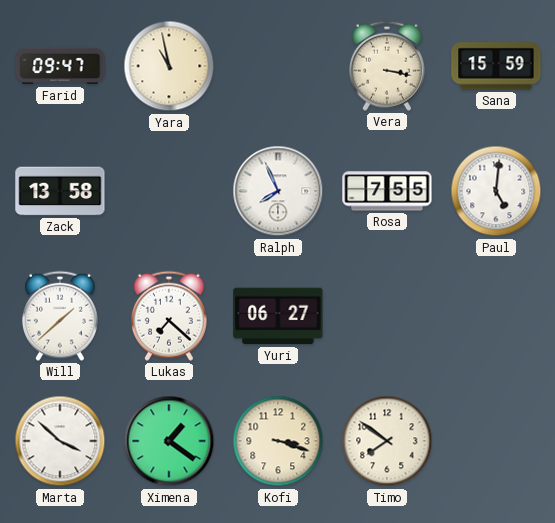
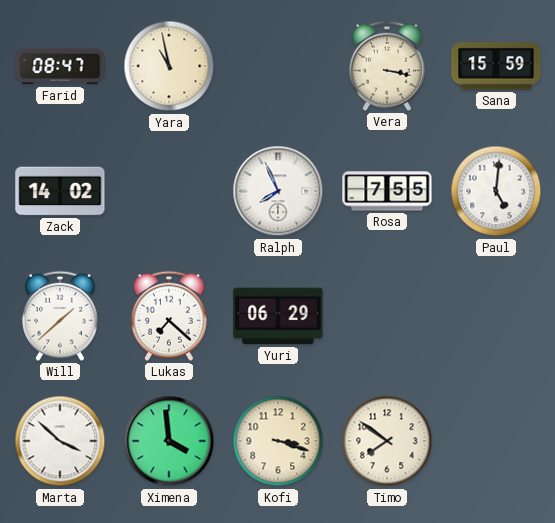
Farid: 09:47 -> 08:47 (60, 66)
Zack: 13:58 -> 14:02 (60, 191)
Yuri: 06:27 -> 06:29 (278, 316)
Ximena: 1:21 -> 3:59 (169, 441)
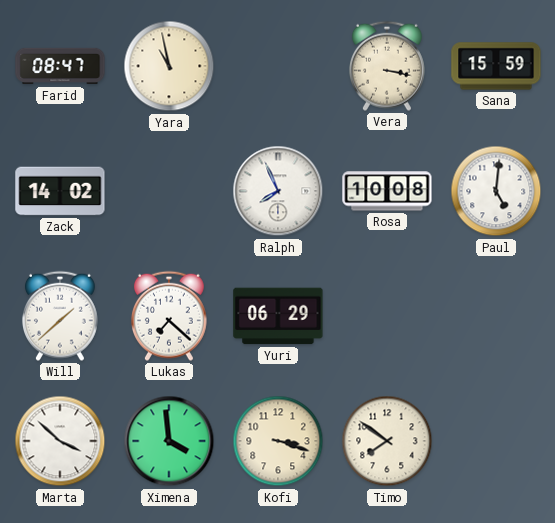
Rosa: 7:55 -> 10:08 (387, 191)
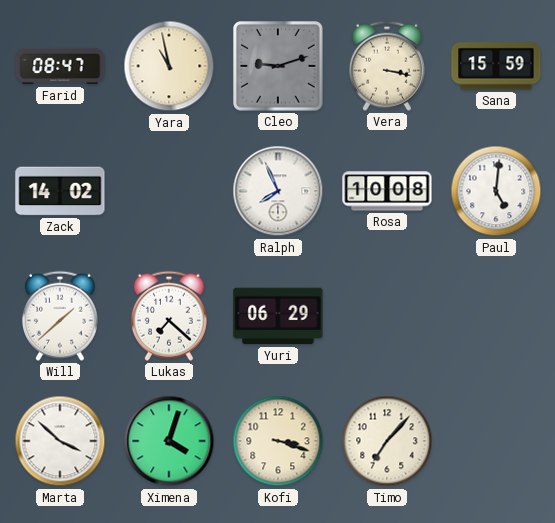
Cleo: none -> 9:12 (279, 67)
Ximena: 3:59 -> 4:03 (169, 441)
Timo: 7:51 -> 7:07 (387, 441)
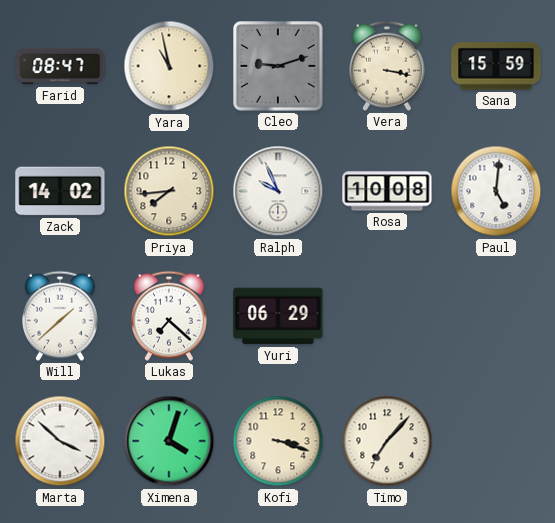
Priya: none -> 7:44 (169, 191)
Ralph: 7:56 -> 9:56 (278, 191)
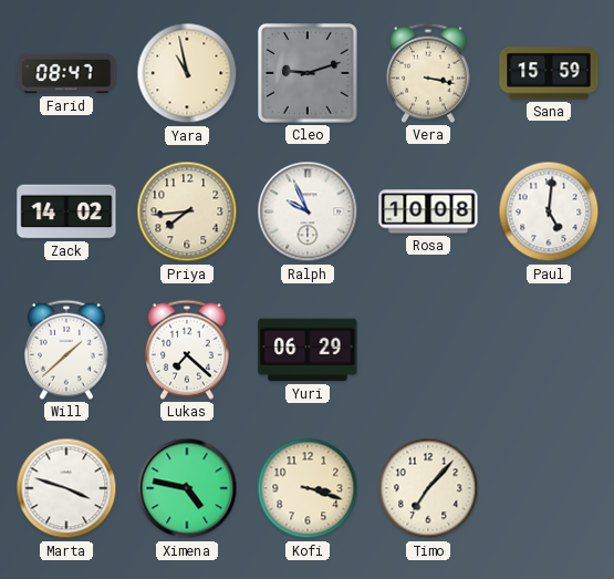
Marta: 3:52 -> 3:48 (66, 488)
Ximena: 4:03 -> 4:47 (187, 488)
